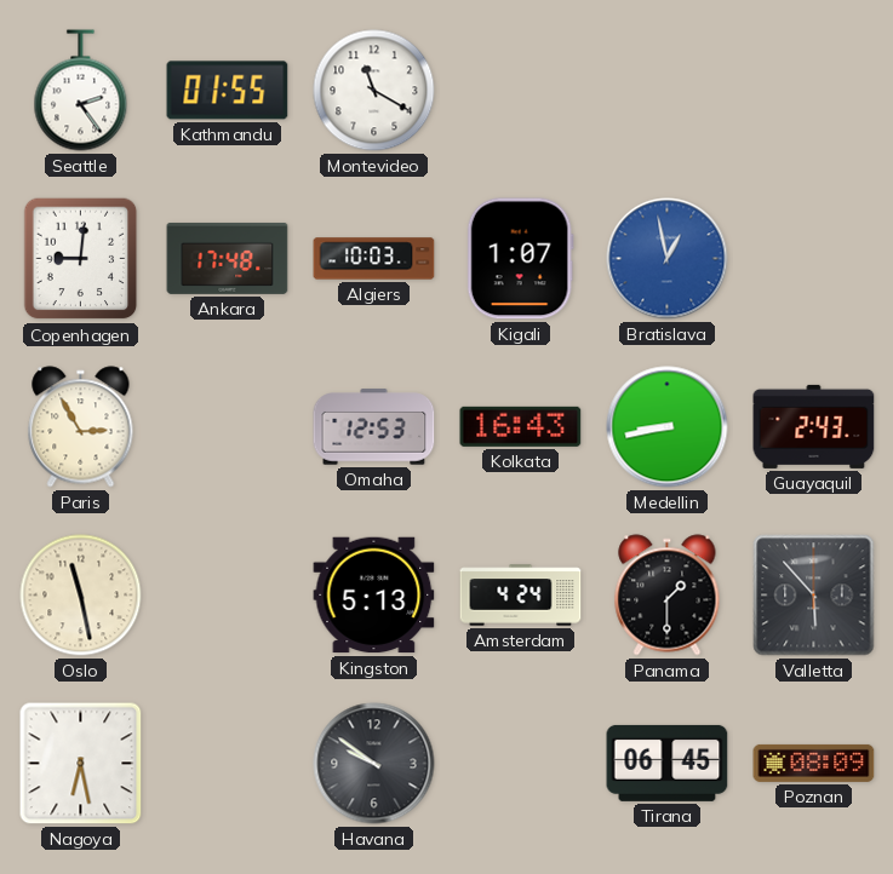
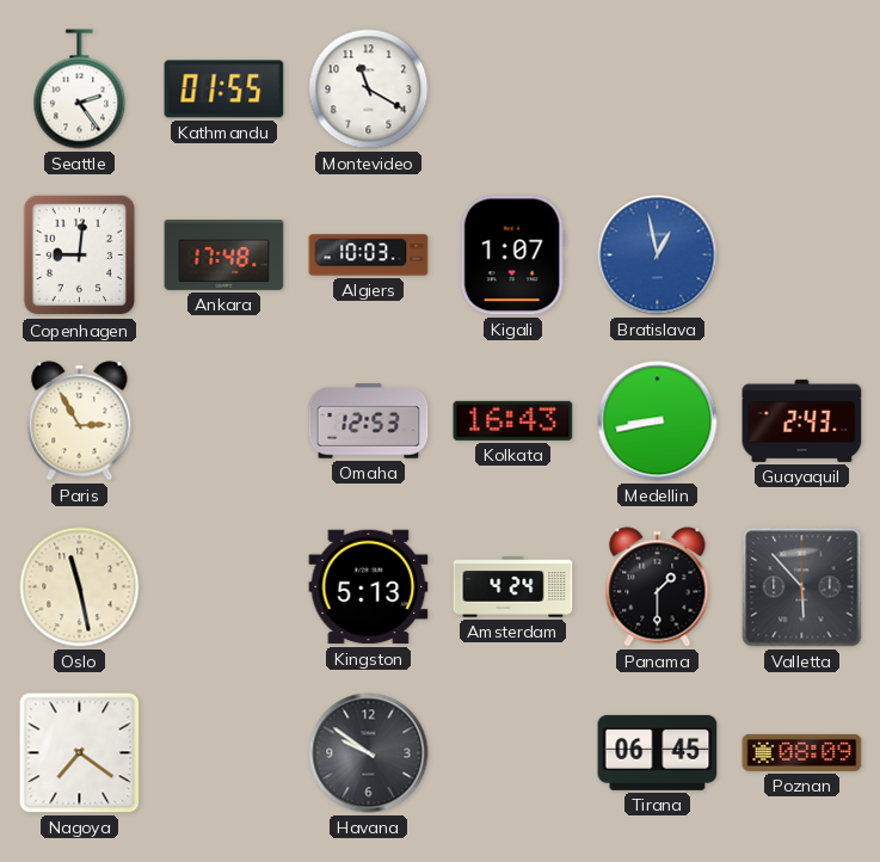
Nagoya: 6:28 -> 7:21 (80, 753)
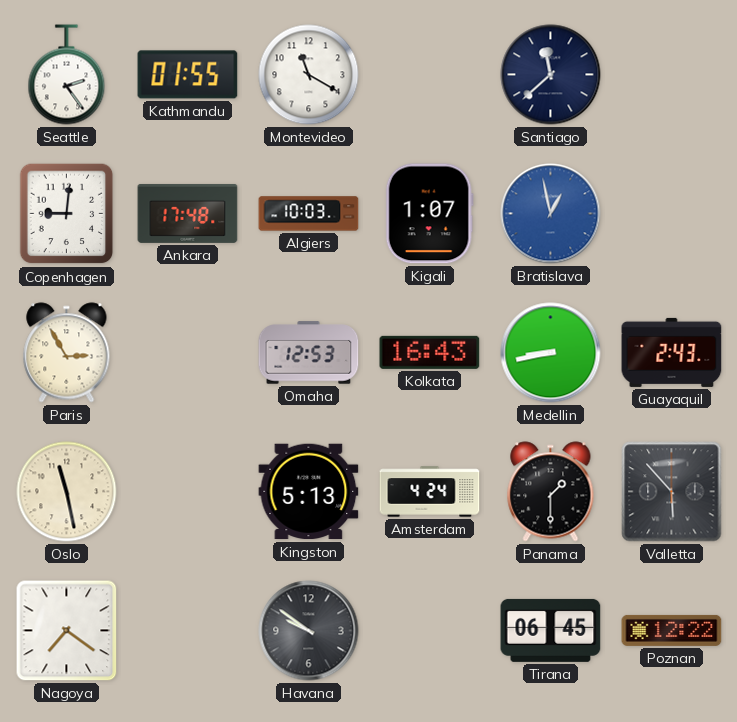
Santiago: none -> 11:38 (551, 75)
Poznan: 08:09 -> 12:22 (672, 630)
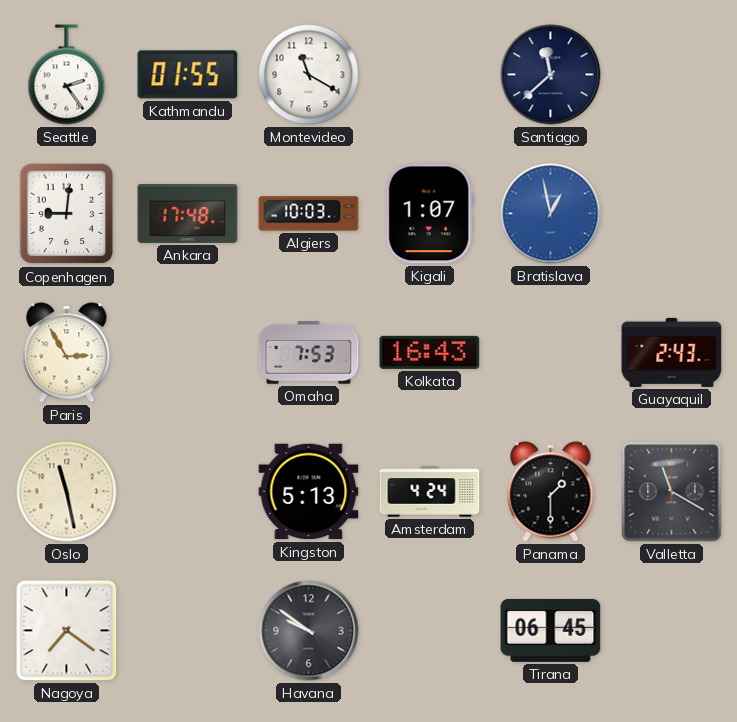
Omaha: 12:53 -> 7:53 (309, 353)
Medellin: 8:43 -> none (551, 353)
Valletta: 5:53 -> 11:20 (672, 492)
Poznan: 12:22 -> none (672, 630)
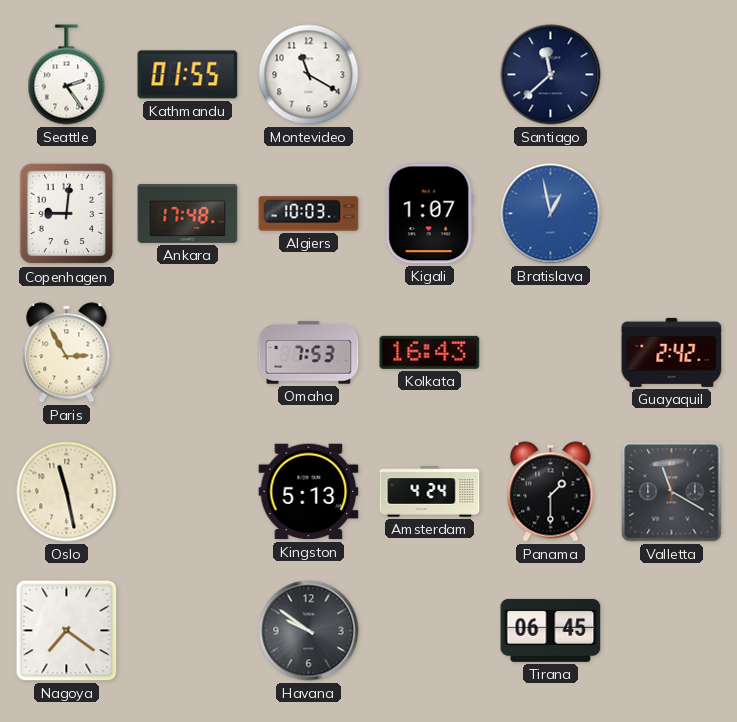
Guayaquil: 2:43 -> 2:42 (672, 352)
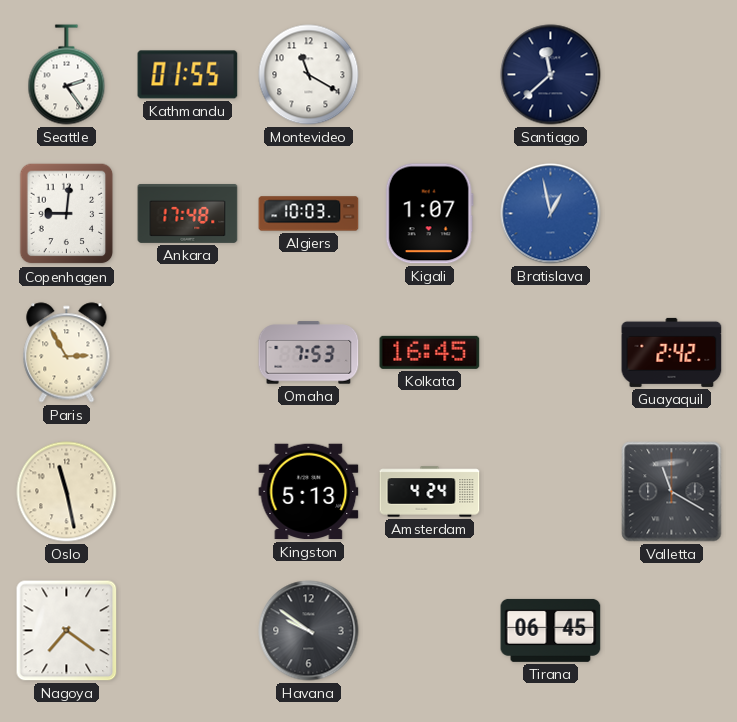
Kolkata: 16:43 -> 16:45 (430, 352)
Panama: 1:30 -> none (551, 492)
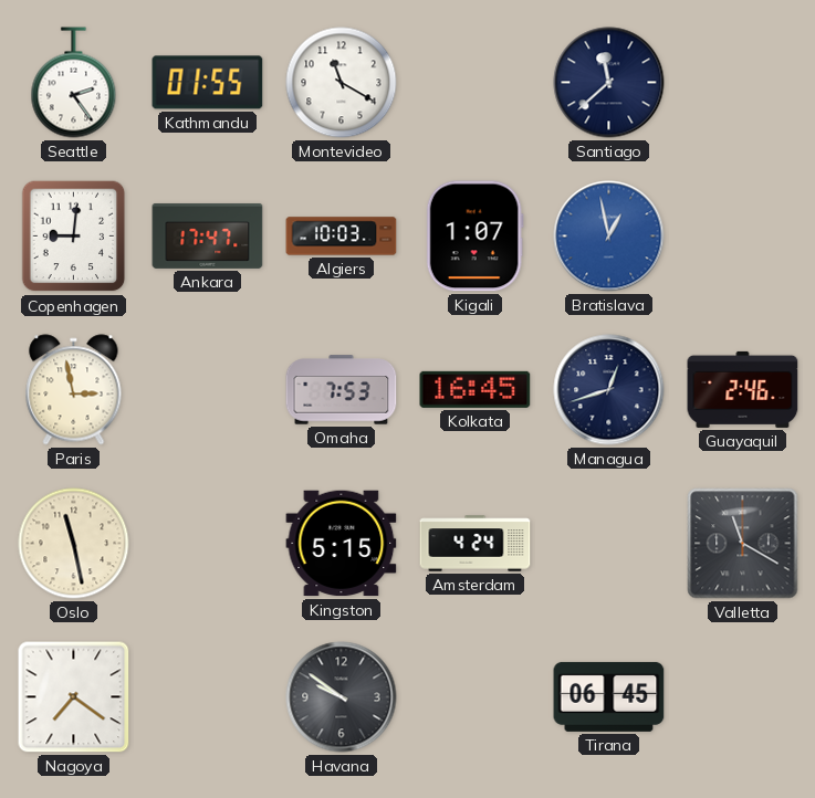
Ankara: 17:48 -> 17:47 (208, 235)
Paris: 2:55 -> 2:58 (74, 390)
Managua: none -> 12:42 (609, 390)
Guayaquil: 2:42 -> 2:46 (743, 389)
Kingston: 5:13 -> 5:15 (342, 544)
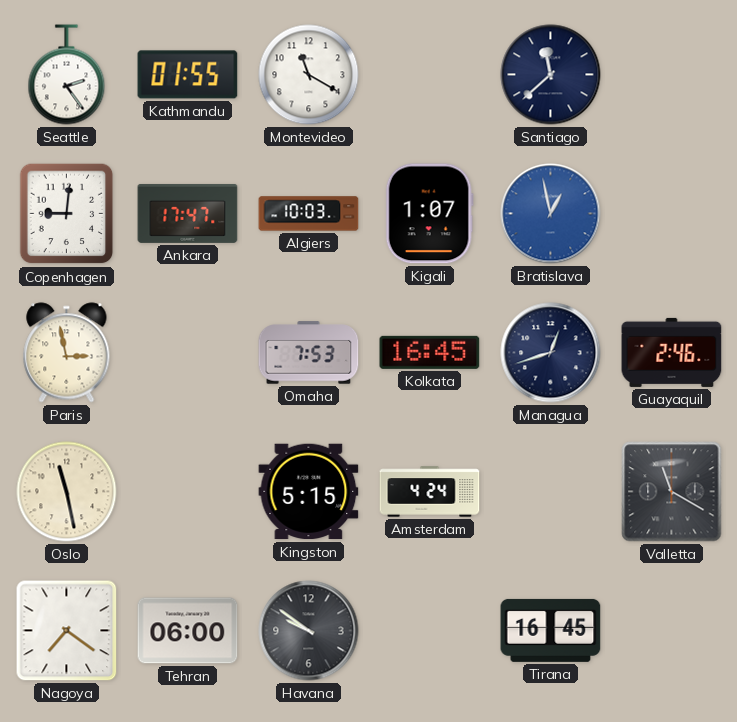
Tehran: none -> 06:00 (188, 631)
Tirana: 06:45 -> 16:45 (551, 630)
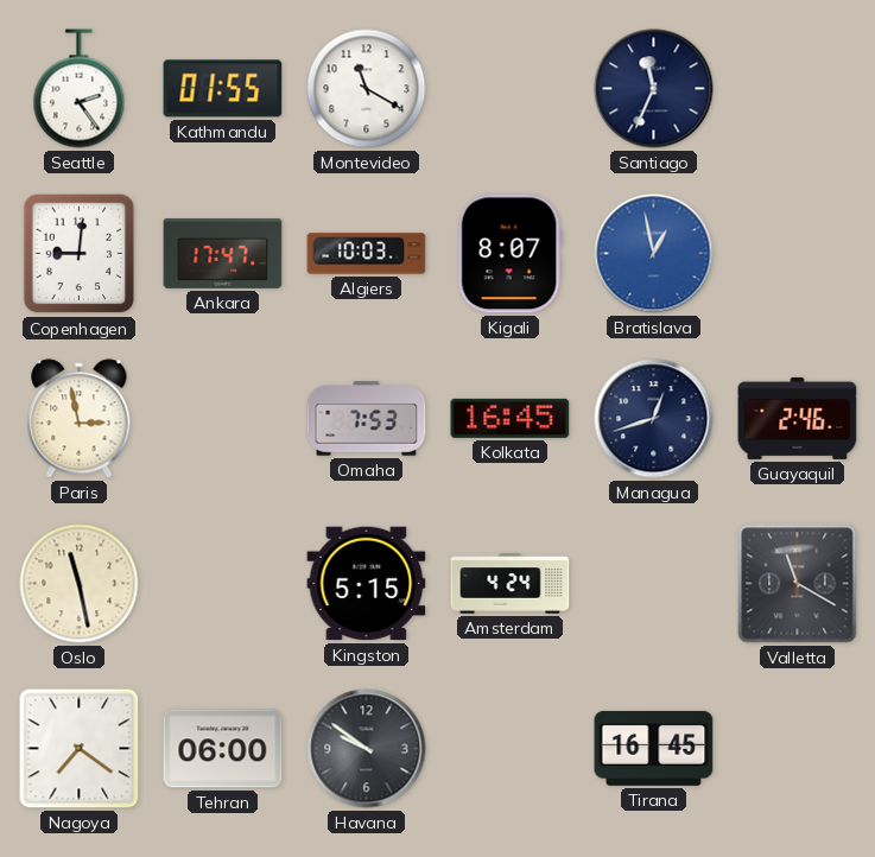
Santiago: 11:38 -> 11:34 (654, 89)
Kigali: 1:07 -> 8:07 (509, 254)
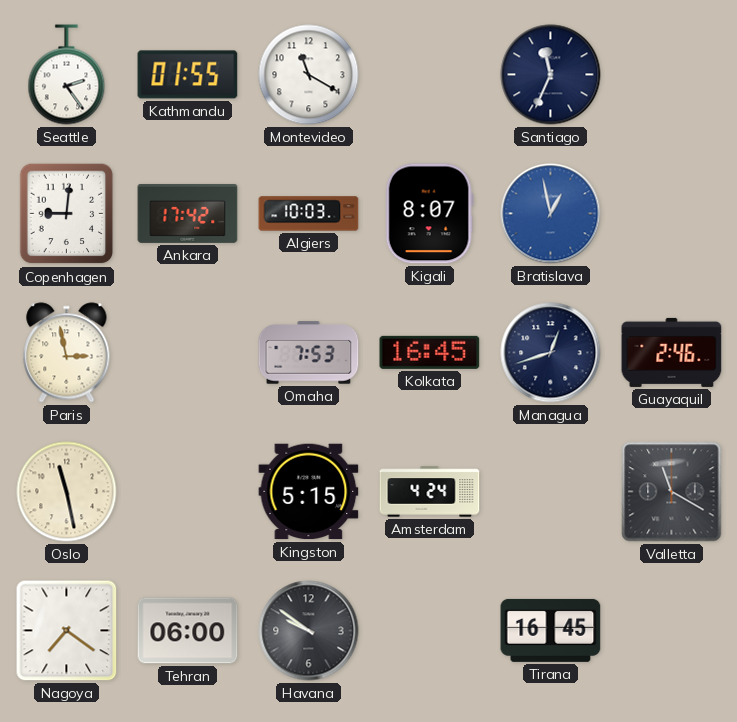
Ankara: 17:47 -> 17:42 (188, 213)
